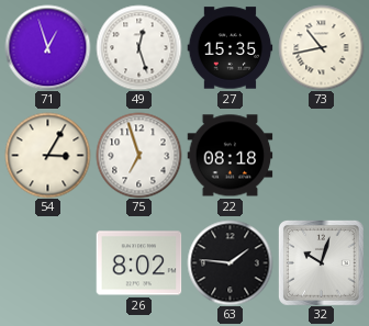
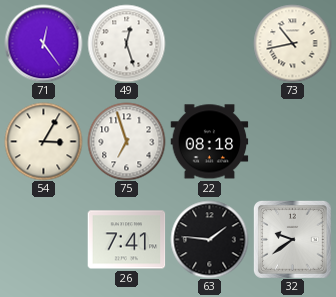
71: 12:57 -> 12:24 (43, 43)
27: 15:35 -> none (230, 48)
26: 8:02 -> 7:41 (126, 240)
32: 10:03 -> 9:39 (292, 239)
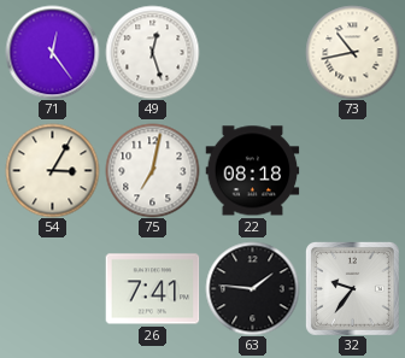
75: 6:57 -> 7:02 (152, 170)
32: 9:39 -> 9:36 (352, 288)
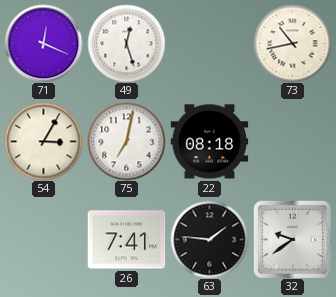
71: 12:24 -> 12:19 (43, 43)
32: 9:36 -> 9:39 (292, 239)
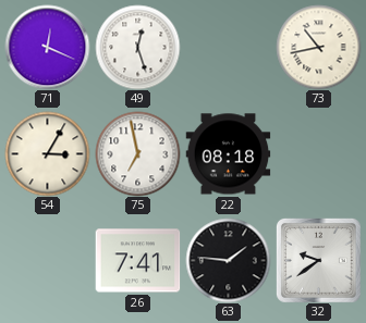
75: 7:02 -> 6:58 (137, 153)
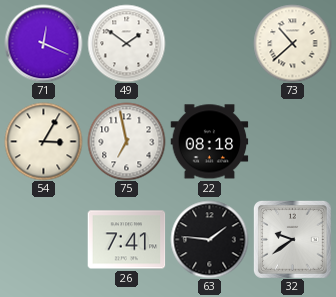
49: 12:27 -> 1:51 (126, 43)
73: 10:43 -> 10:38 (292, 43)
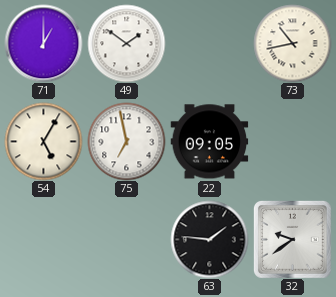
71: 12:19 -> 1:00 (43, 43)
73: 10:38 -> 10:43 (292, 43)
54: 3:05 -> 5:05 (43, 141)
22: 08:18 -> 09:05 (209, 142)
26: 7:41 -> none (126, 240)
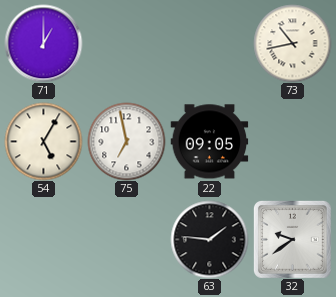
49: 1:51 -> none (126, 43)
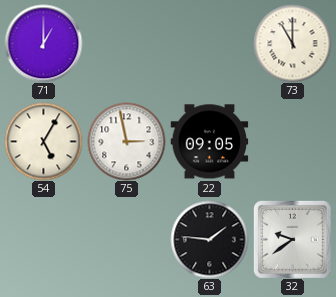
73: 10:43 -> 11:00 (292, 43)
75: 6:58 -> 2:58 (126, 141)
